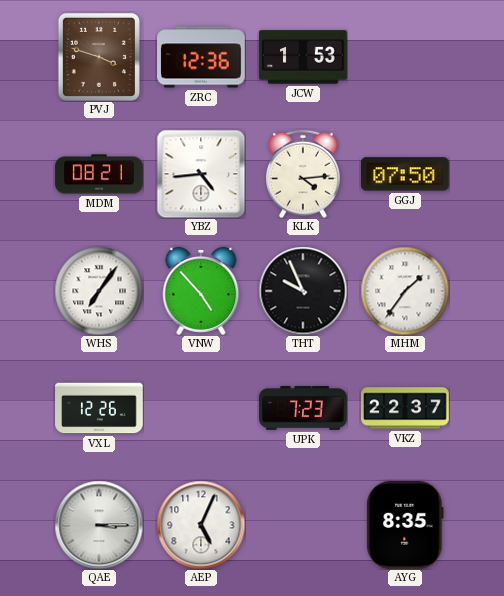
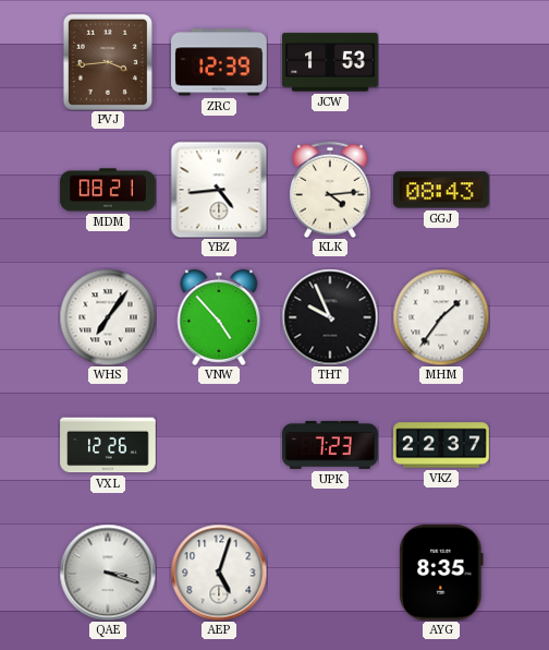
PVJ: 3:48 -> 3:44 (108, 62)
ZRC: 12:36 -> 12:39 (219, 62)
GGJ: 07:50 -> 08:43 (442, 190)
QAE: 3:15 -> 3:18 (108, 573)
AEP: 5:04 -> 5:03 (219, 573)
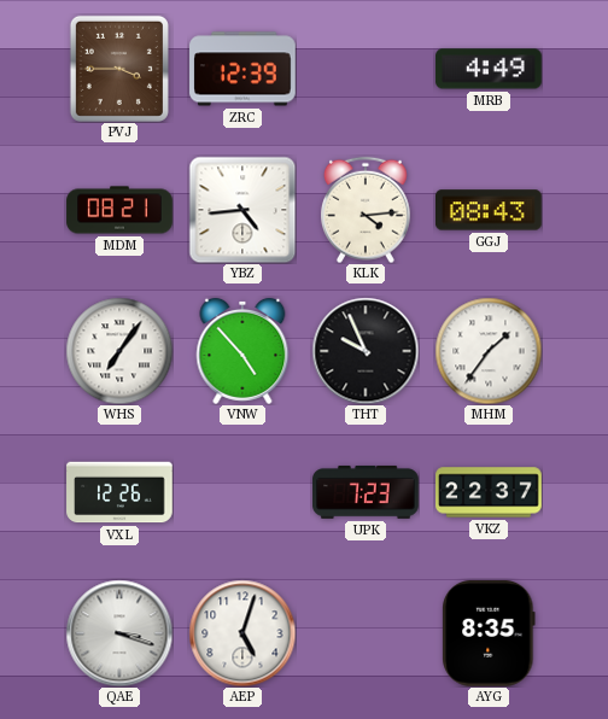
PVJ: 3:44 -> 3:45 (119, 69)
JCW: 1:53 -> none (330, 62)
MRB: none -> 4:49 (489, 69)
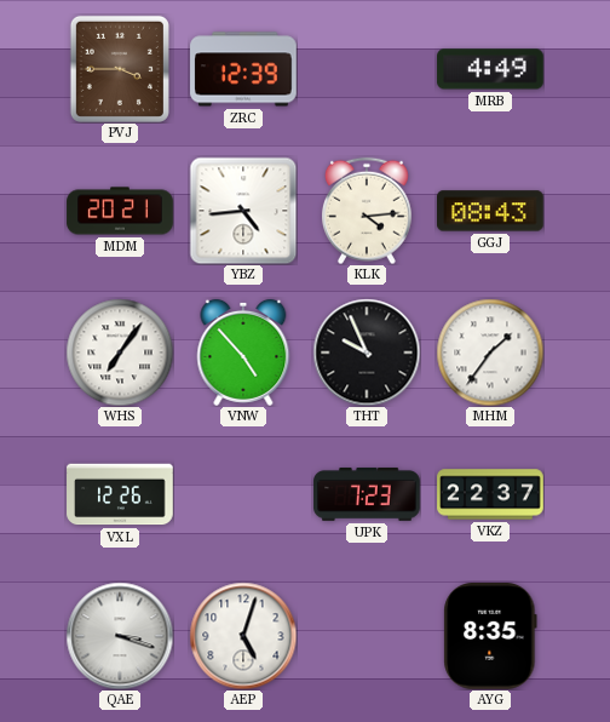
MDM: 08:21 -> 20:21 (120, 211)
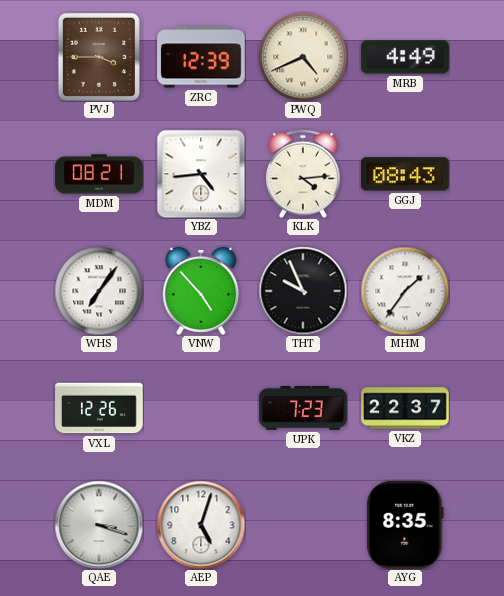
PWQ: none -> 4:41 (303, 57)
MDM: 20:21 -> 08:21 (99, 174)
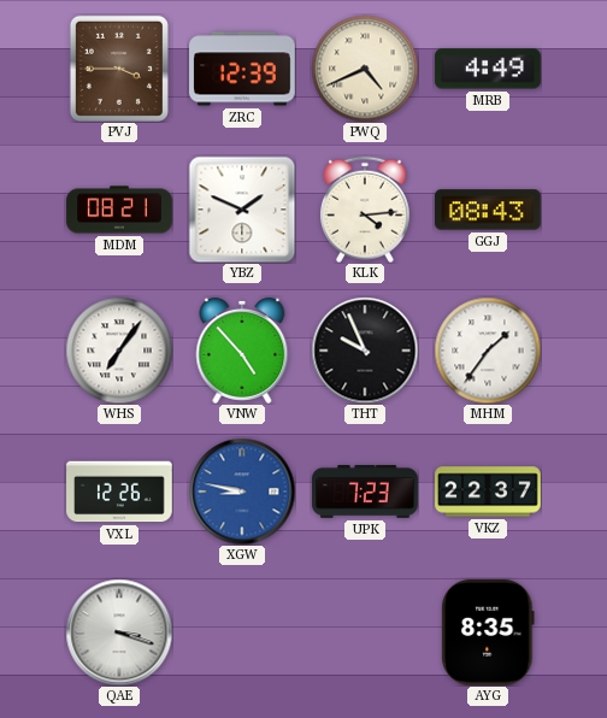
YBZ: 4:44 -> 1:49 (242, 210)
XGW: none -> 8:47 (242, 492)
AEP: 5:03 -> none (201, 525)
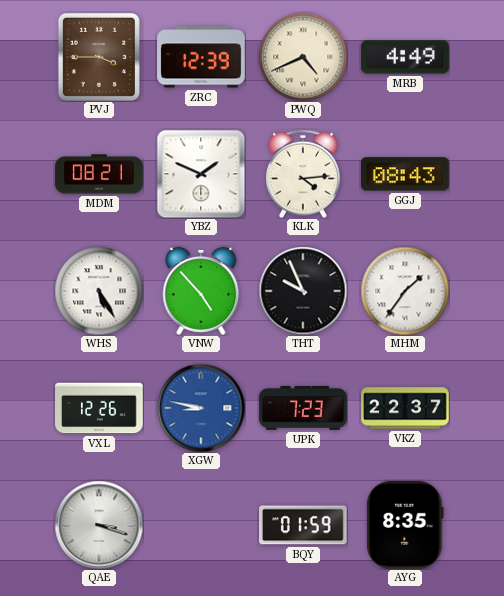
WHS: 7:06 -> 5:25 (99, 291)
BQY: none -> 01:59 (304, 525)
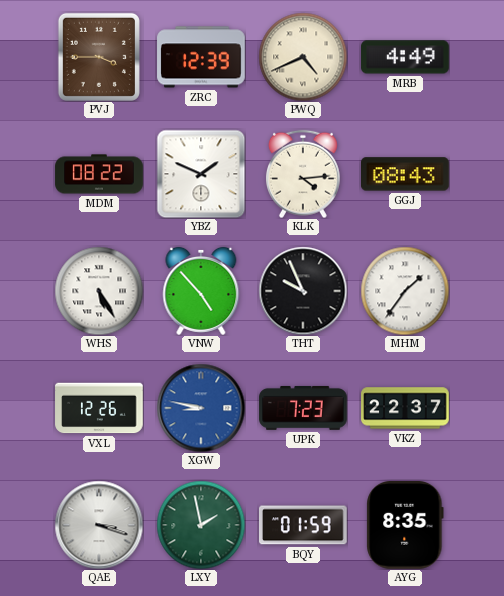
MDM: 08:21 -> 08:22 (99, 174)
LXY: none -> 1:58 (201, 525)
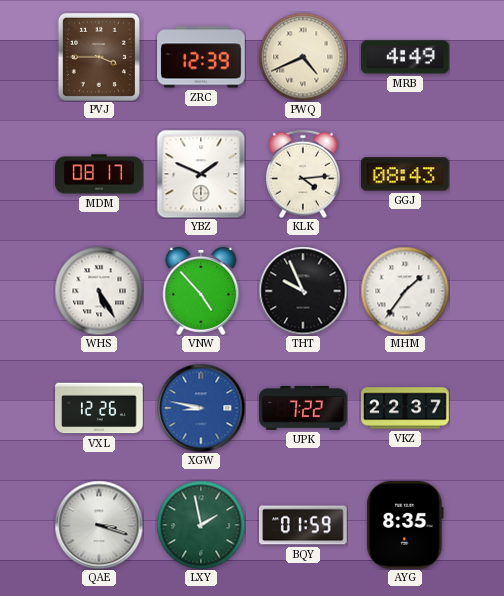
MDM: 08:22 -> 08:17 (99, 174)
UPK: 7:23 -> 7:22 (303, 408)
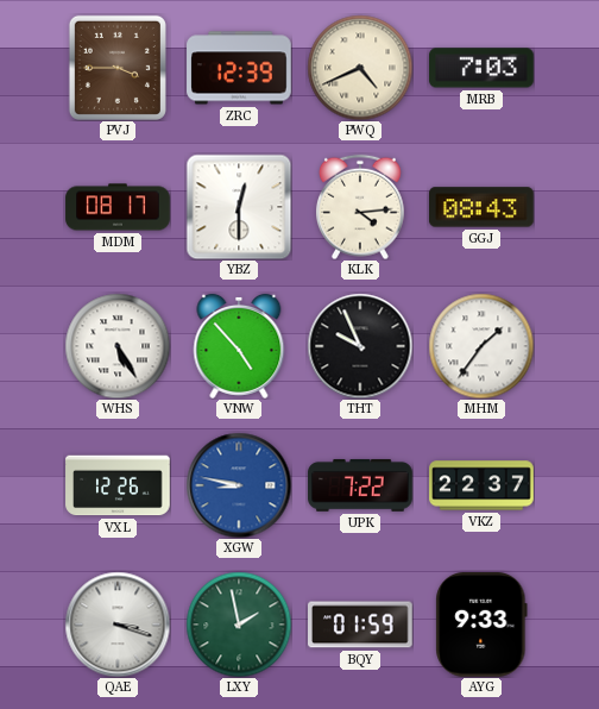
MRB: 4:49 -> 7:03 (481, 68)
YBZ: 1:49 -> 12:30 (239, 207)
AYG: 8:35 -> 9:33 (481, 626)
